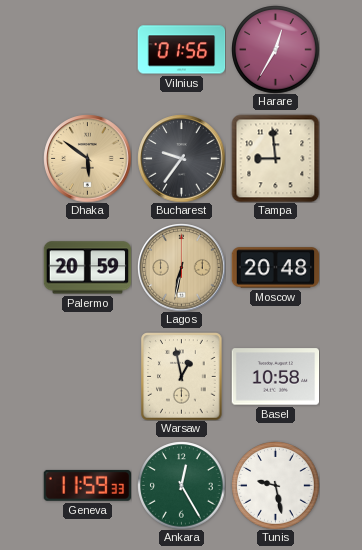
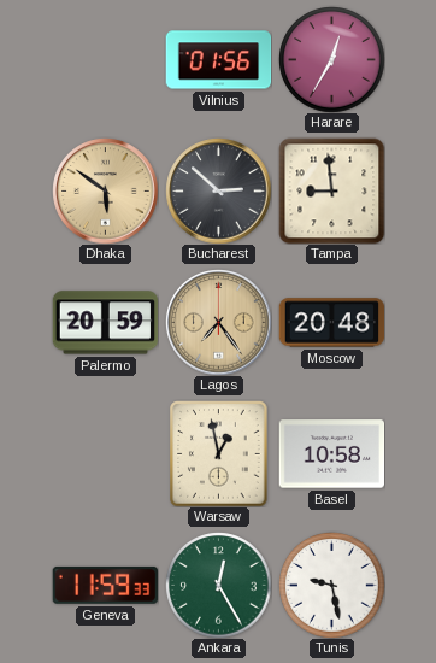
Bucharest: 9:36 -> 2:52 (218, 190)
Lagos: 6:32 -> 7:24 (218, 322)
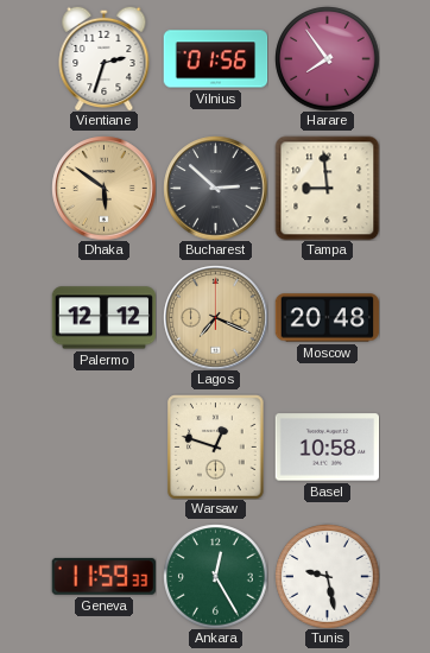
Vientiane: none -> 2:33 (105, 58)
Harare: 12:35 -> 7:54 (327, 58)
Palermo: 20:59 -> 12:12 (103, 318)
Lagos: 7:24 -> 7:19 (215, 317)
Warsaw: 12:58 -> 12:48 (216, 446)
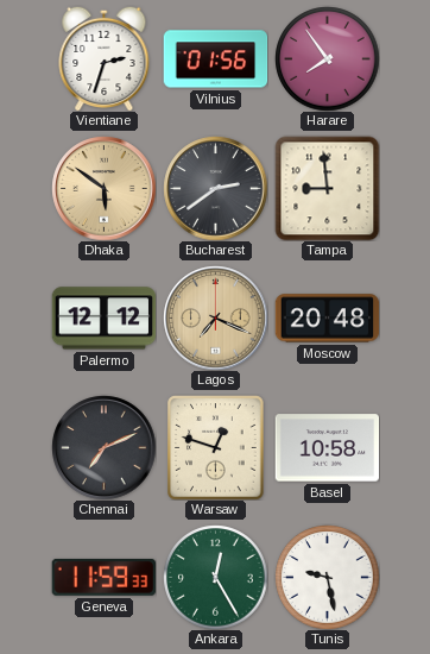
Bucharest: 2:52 -> 2:39 (215, 188)
Chennai: none -> 7:11 (103, 447)
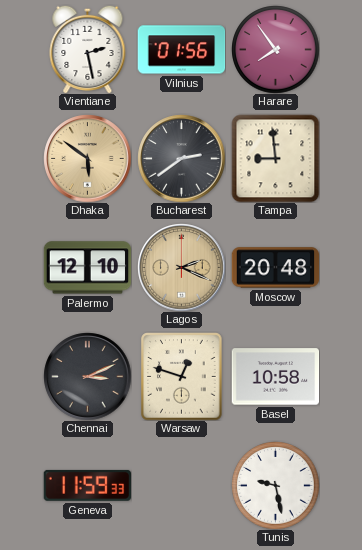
Vientiane: 2:33 -> 2:28 (88, 49)
Palermo: 12:12 -> 12:10 (87, 268)
Lagos: 7:19 -> 2:19 (181, 267)
Chennai: 7:11 -> 3:11 (87, 376)
Ankara: 12:25 -> none (215, 577)
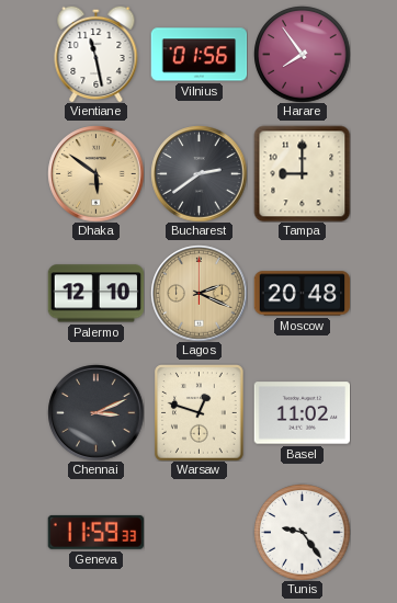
Vientiane: 2:28 -> 11:28 (97, 54)
Tampa: 8:59 -> 9:00 (302, 173)
Basel: 10:58 -> 11:02 (302, 413)
Tunis: 9:28 -> 9:24 (302, 532)
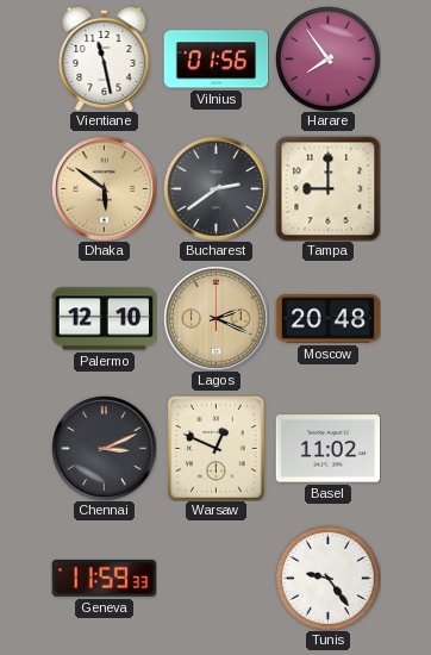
Warsaw: 12:48 -> 12:49 (217, 448)
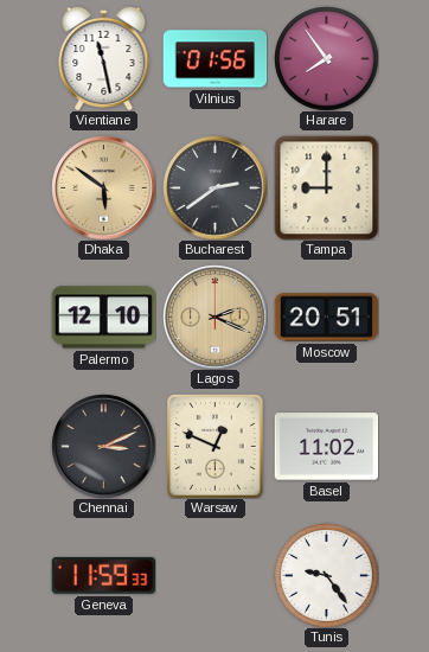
Moscow: 20:48 -> 20:51 (326, 318)
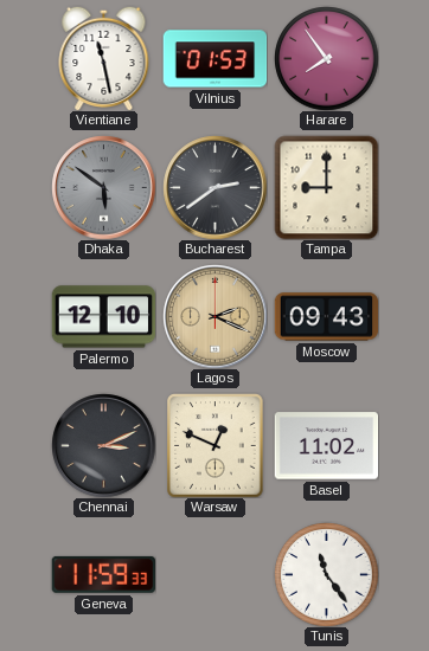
Vilnius: 01:56 -> 01:53 (214, 59)
Dhaka dial: champagne -> grey (103, 187)
Moscow: 20:51 -> 09:43 (326, 317)
Tunis: 9:24 -> 11:24 (326, 574)
